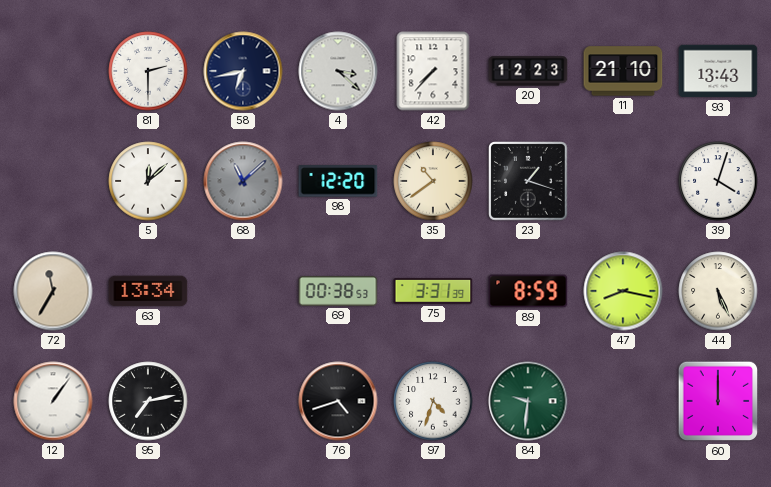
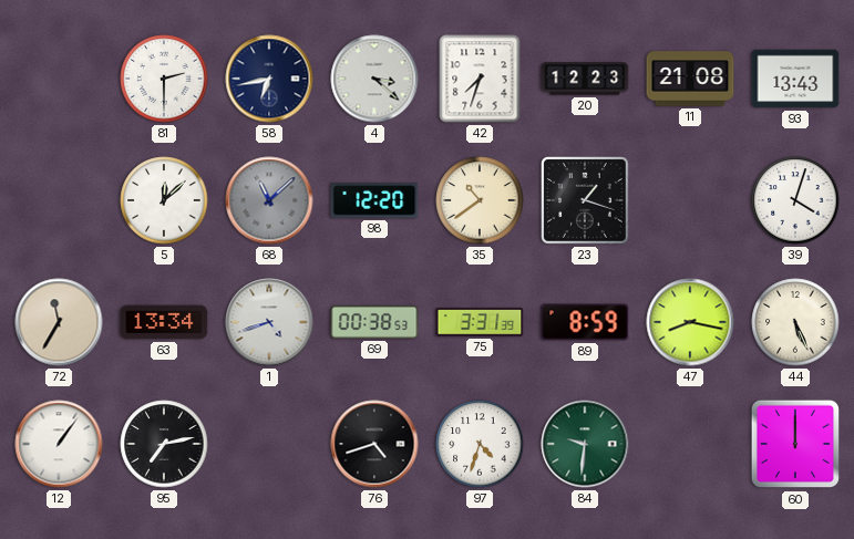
42: 7:37 -> 7:33 (480, 79)
11: 21:10 -> 21:08 (690, 79)
1: none -> 4:42 (269, 322)
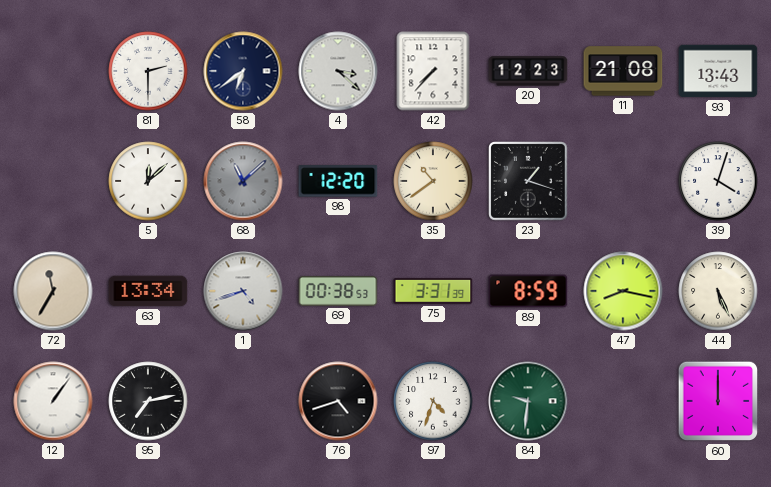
58: 6:43 -> 6:39 (243, 71)
42: 7:33 -> 7:37 (433, 71)
